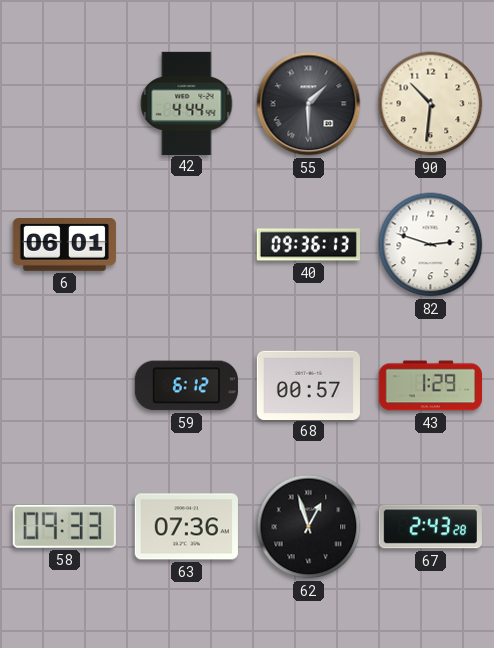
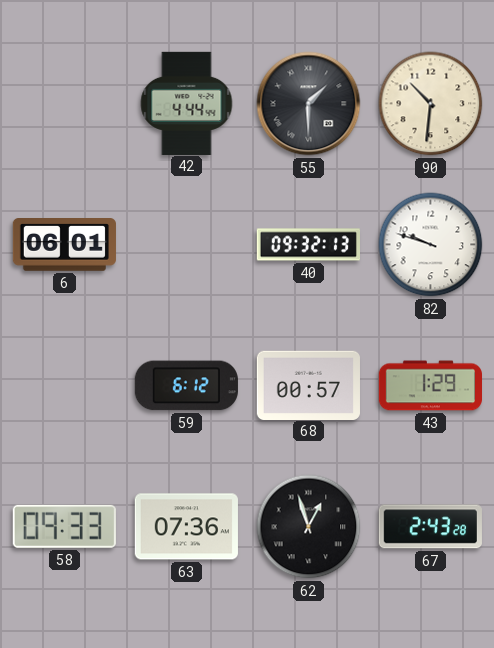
40: 09:36 -> 09:32 (308, 245)
82: 2:48 -> 9:48 (431, 245)
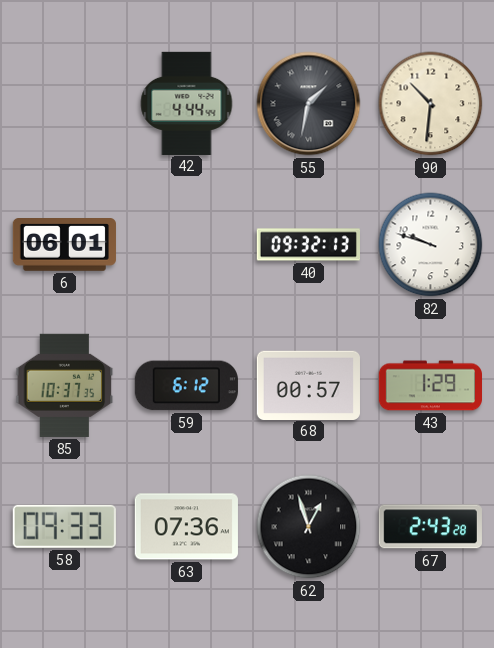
55: 1:30 -> 1:32 (309, 104)
85: none -> 10:37 (65, 385)
